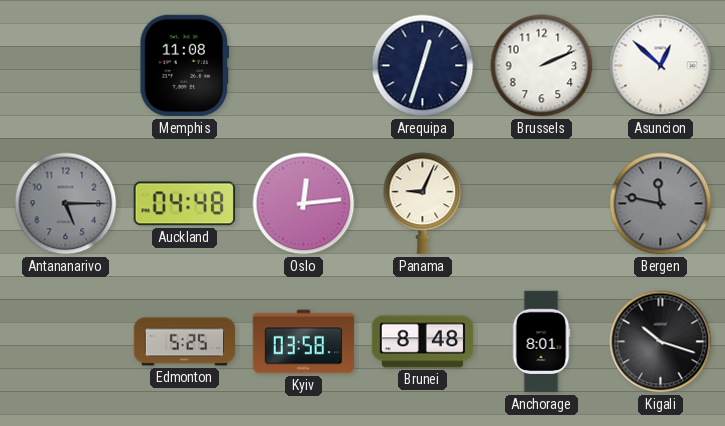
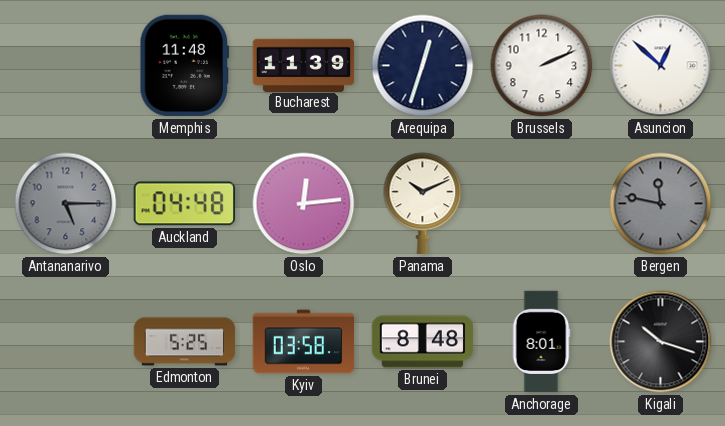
Memphis: 11:08 -> 11:48 (185, 66)
Bucharest: none -> 11:39 (304, 65)
Panama: 9:04 -> 10:11 (423, 204)
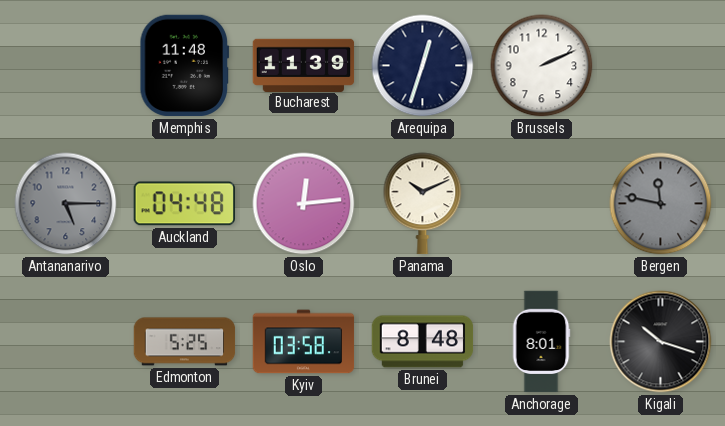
Asuncion: 12:52 -> none (661, 66)
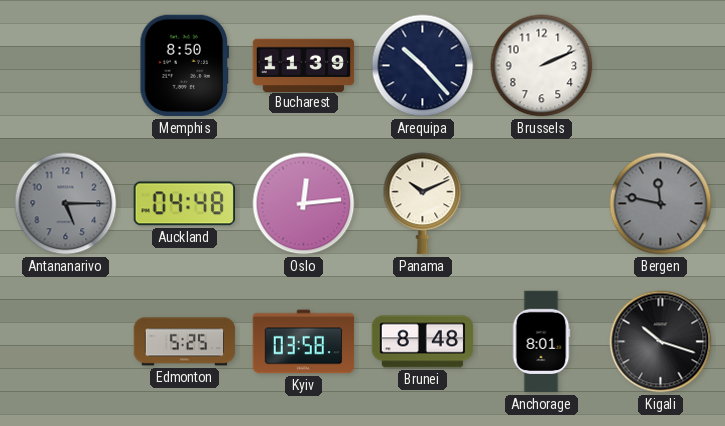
Memphis: 11:48 -> 8:50 (185, 66)
Arequipa: 12:33 -> 10:23 (423, 66)
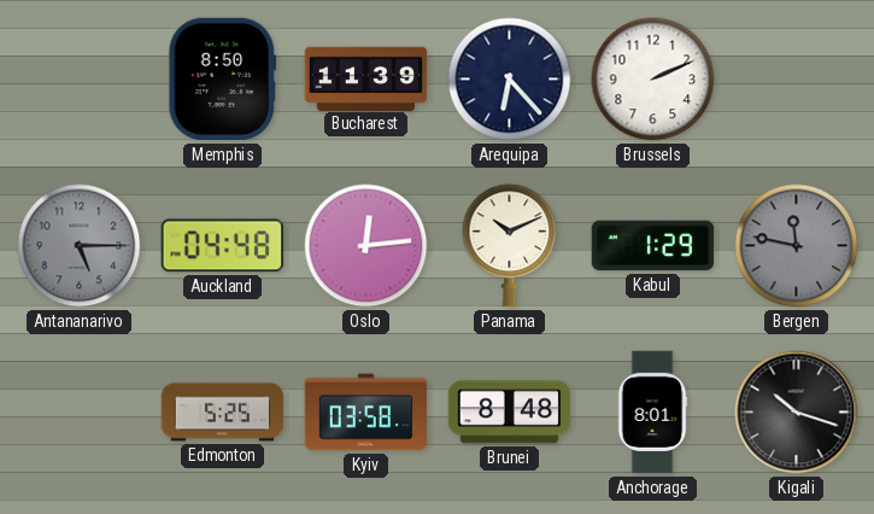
Arequipa: 10:23 -> 6:23 (510, 80)
Kabul: none -> 1:29 (653, 246)
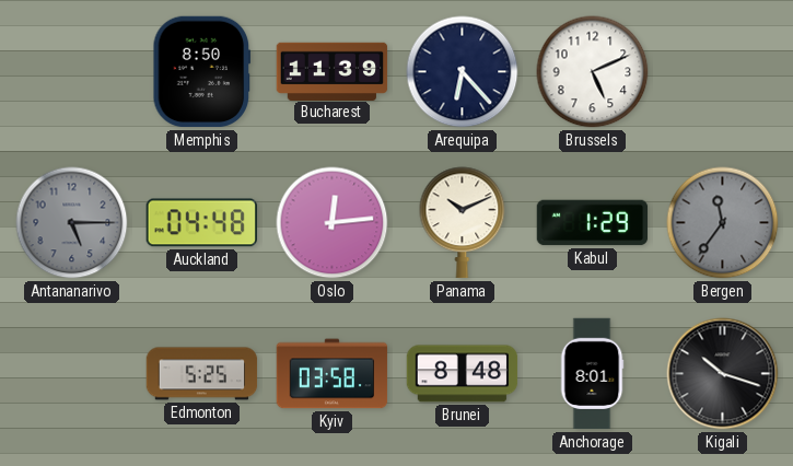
Brussels: 2:11 -> 5:11 (593, 72)
Bergen: 11:47 -> 11:36 (723, 223)
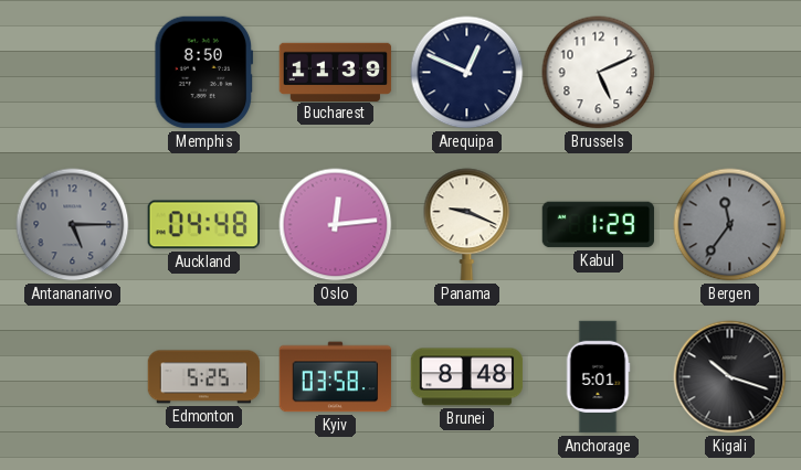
Arequipa: 6:23 -> 12:49 (467, 73)
Panama: 10:11 -> 9:19 (467, 225)
Anchorage: 8:01 -> 5:01 (598, 377)
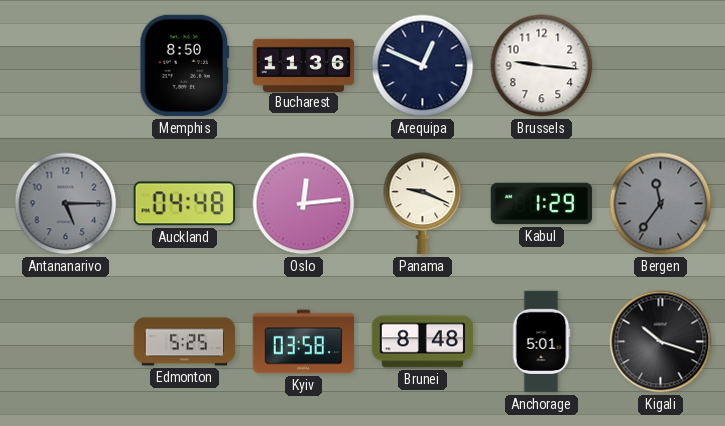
Bucharest: 11:39 -> 11:36 (304, 65)
Brussels: 5:11 -> 9:16 (542, 66)
